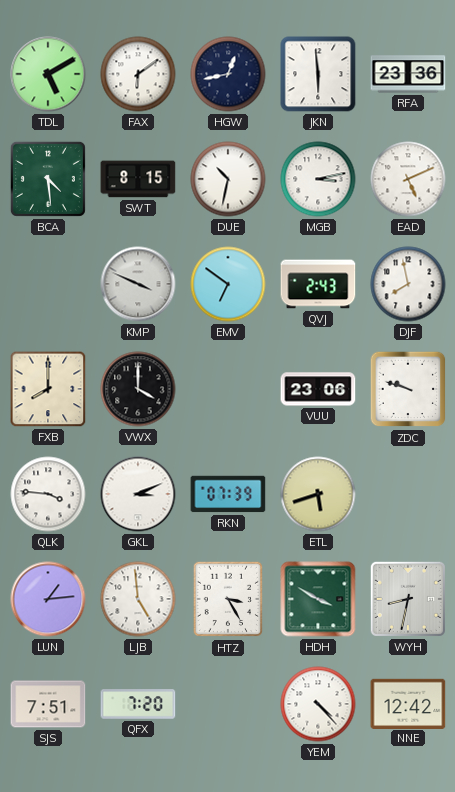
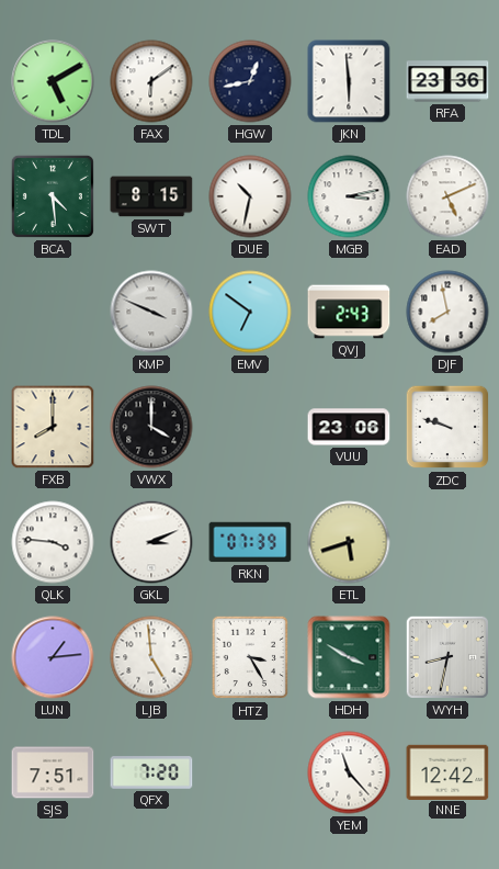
YEM: 4:23 -> 11:23 (349, 772)
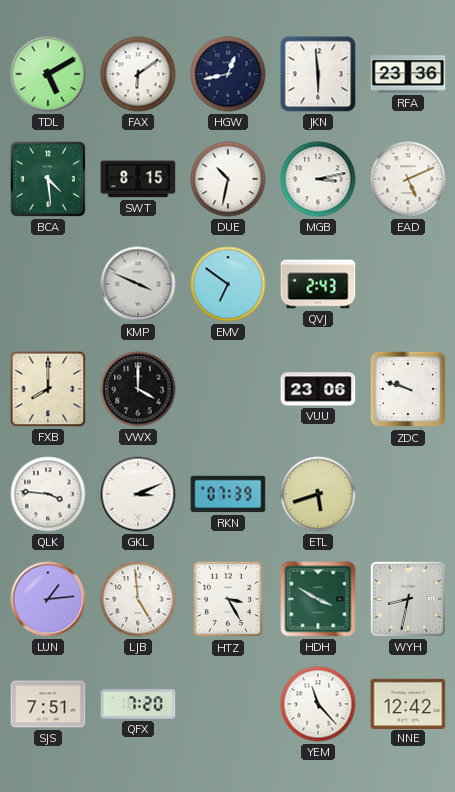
DJF: 7:58 -> none (447, 312)
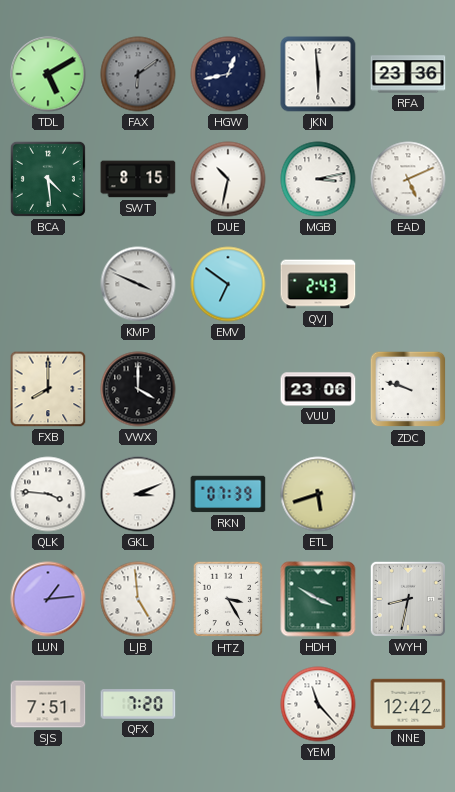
FAX dial: white -> grey (138, 74)
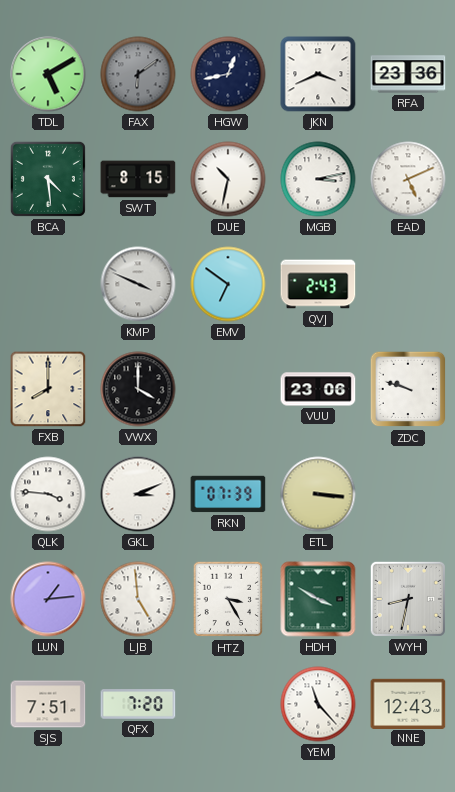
JKN: 5:59 -> 3:41 (318, 74)
ETL: 5:42 -> 3:16 (318, 494)
NNE: 12:42 -> 12:43 (408, 703)
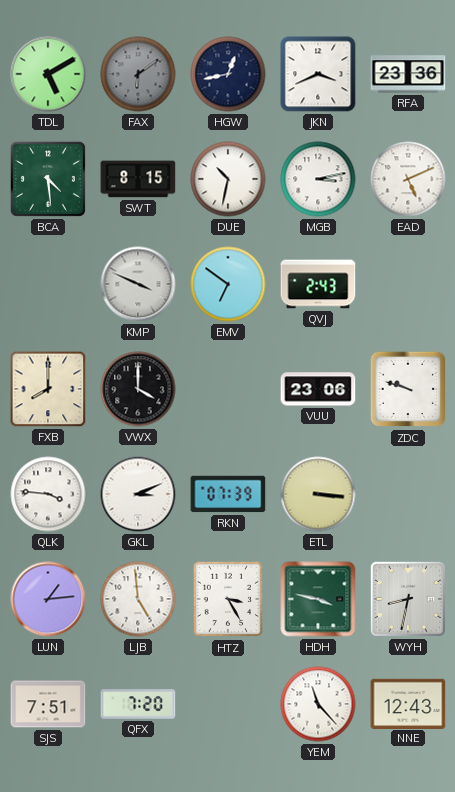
HDH: 3:50 -> 3:47 (318, 599)
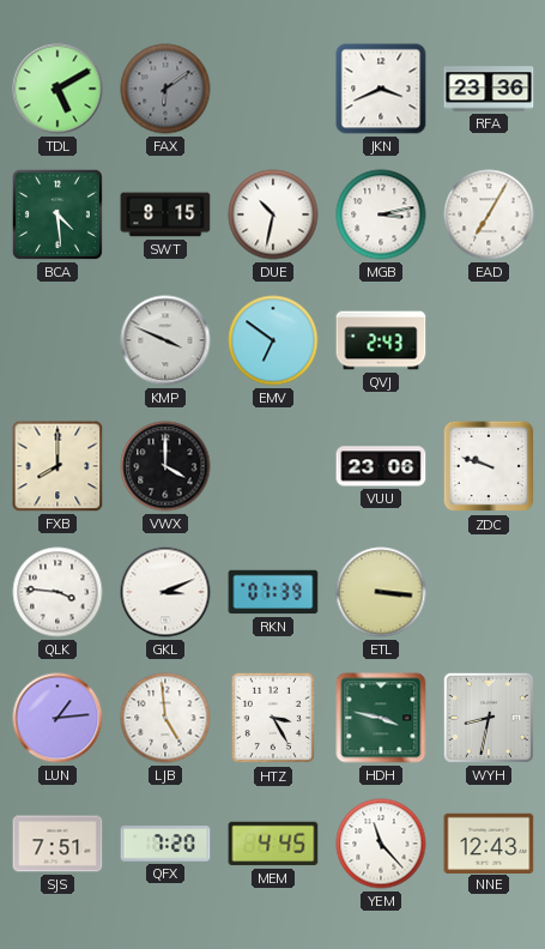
HGW: 12:43 -> none (228, 74)
EAD: 5:11 -> 7:05 (489, 214)
MEM: none -> 4:45 (273, 844)
